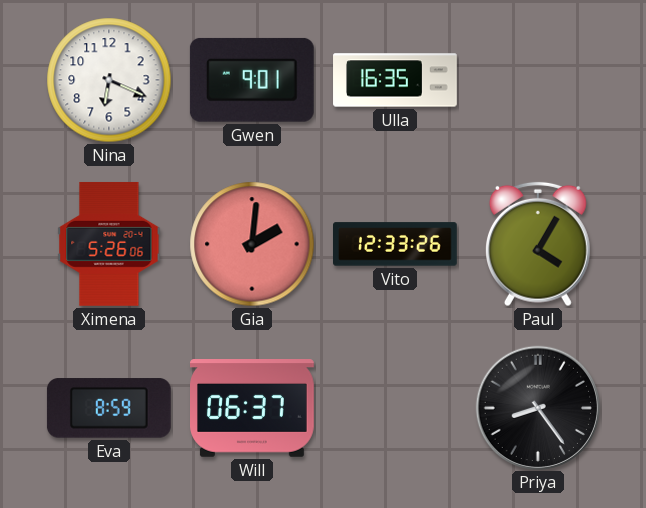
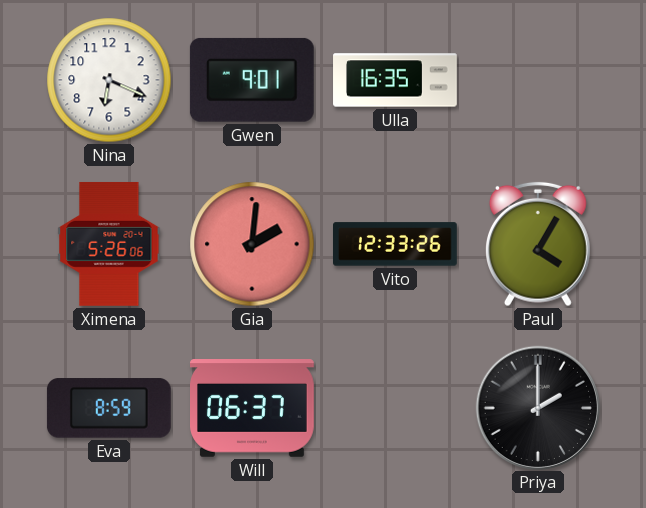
Priya: 8:24 -> 2:00 (537, 407)
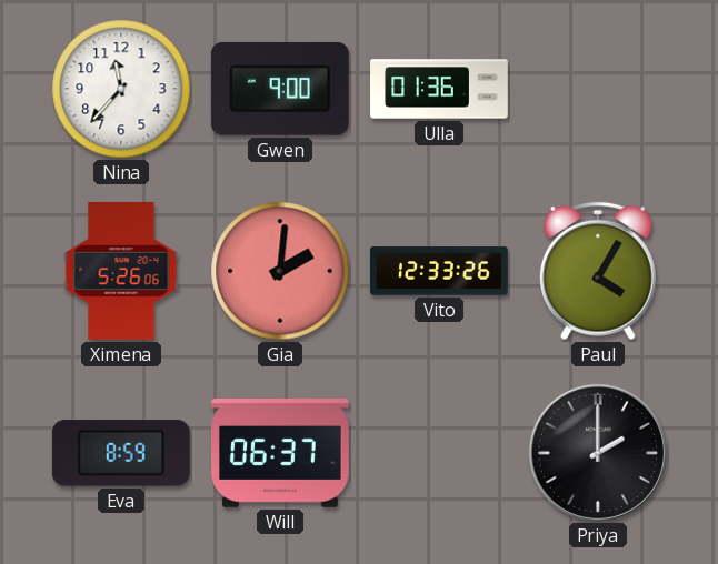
Nina: 6:19 -> 11:37 (121, 89)
Gwen: 9:01 -> 9:00 (280, 89)
Ulla: 16:35 -> 01:36 (439, 89)
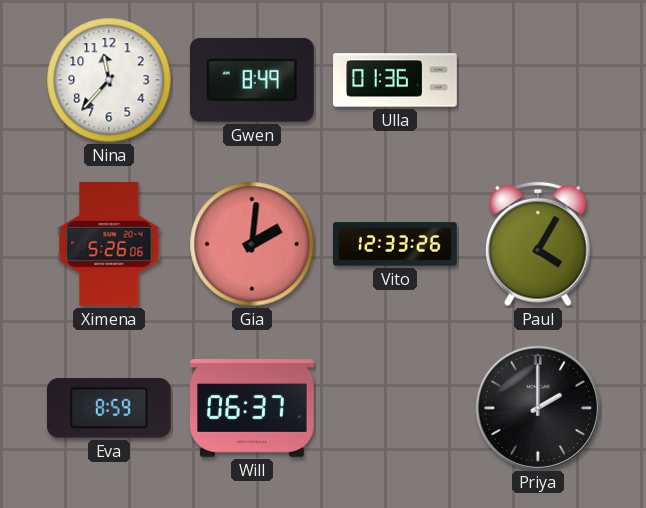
Gwen: 9:00 -> 8:49 (252, 80)
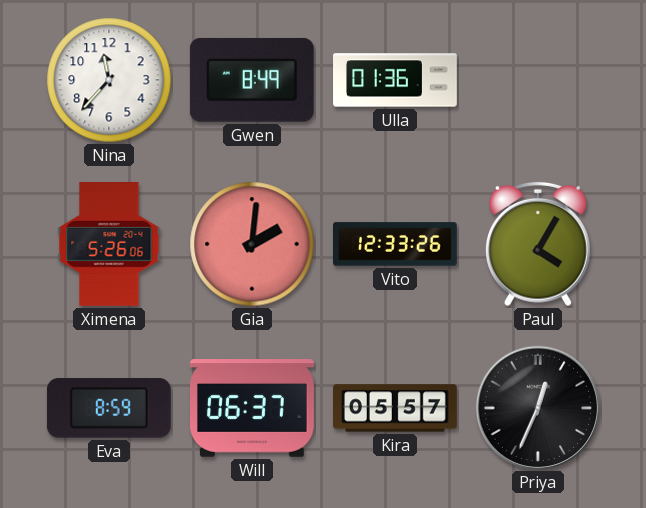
Kira: none -> 05:57 (396, 408)
Priya: 2:00 -> 12:34 (537, 407)
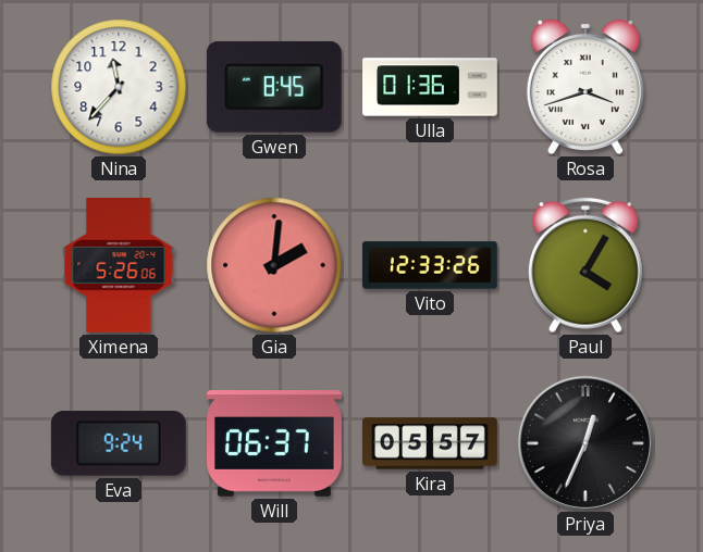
Gwen: 8:49 -> 8:45 (274, 87)
Rosa: none -> 3:42 (585, 87)
Eva: 8:59 -> 9:24 (119, 443)
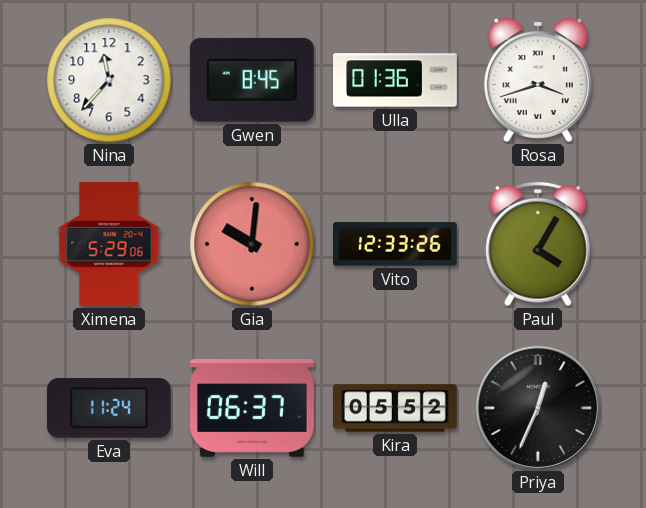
Ximena: 5:26 -> 5:29 (109, 244)
Gia: 2:01 -> 10:01 (252, 244)
Eva: 9:24 -> 11:24 (109, 408)
Kira: 05:57 -> 05:52 (396, 408)
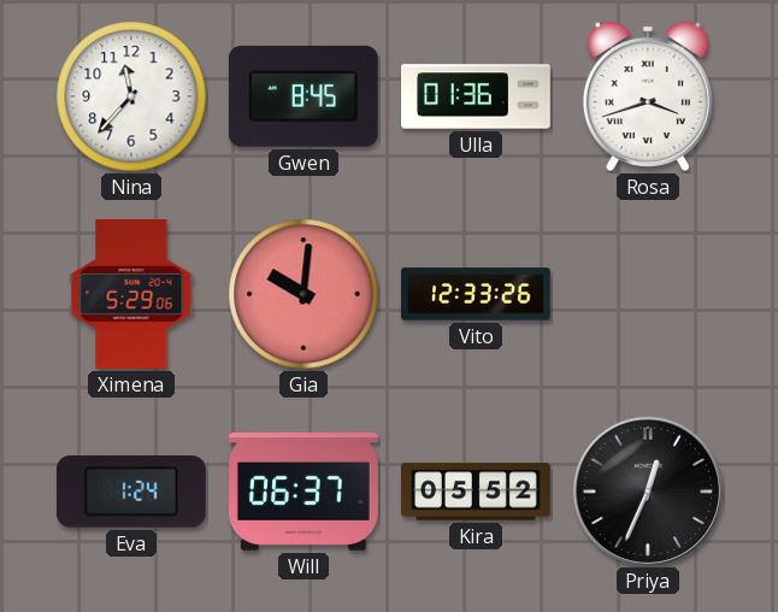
Paul: 4:05 -> none (538, 244)
Eva: 11:24 -> 1:24 (131, 492)
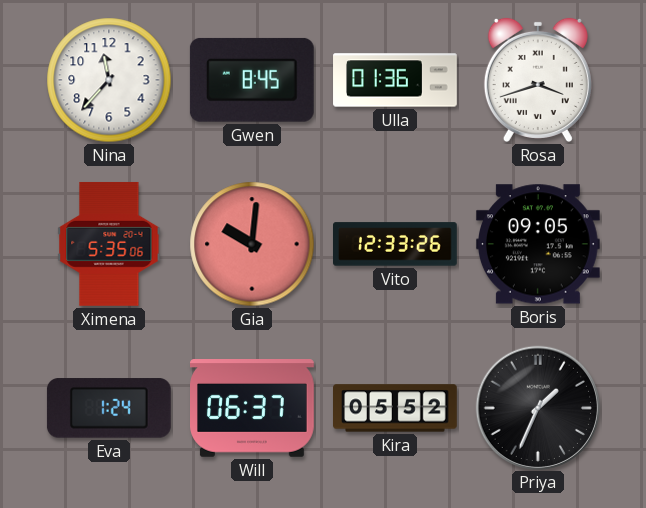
Ximena: 5:29 -> 5:35 (109, 244)
Boris: none -> 09:05 (538, 244)
Priya: 12:34 -> 1:34 (537, 407)
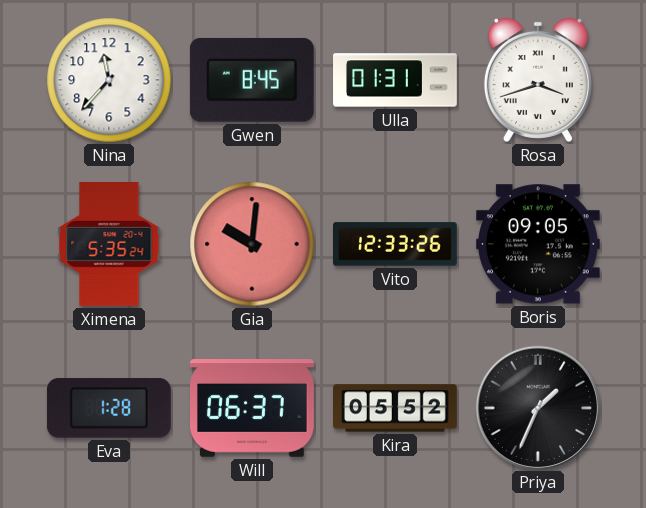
Ulla: 01:36 -> 01:31 (395, 80)
Ximena: 5:35:06 -> 5:35:24 (109, 244)
Eva: 1:24 -> 1:28 (109, 408)
